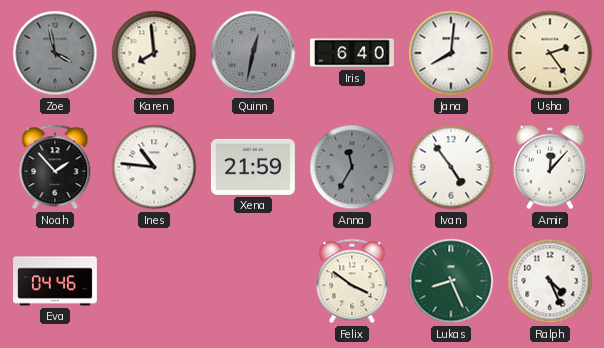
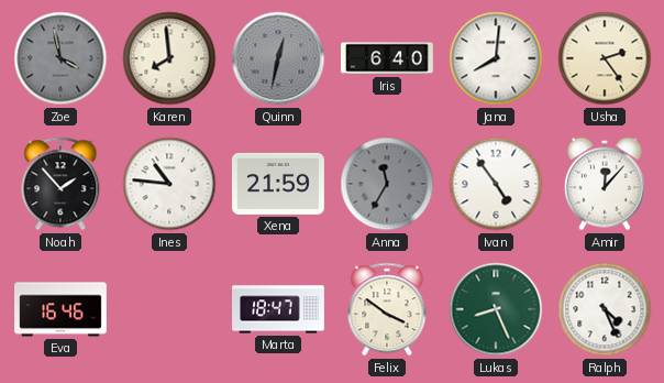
Eva: 04:46 -> 16:46 (62, 309)
Marta: none -> 18:47 (279, 309)
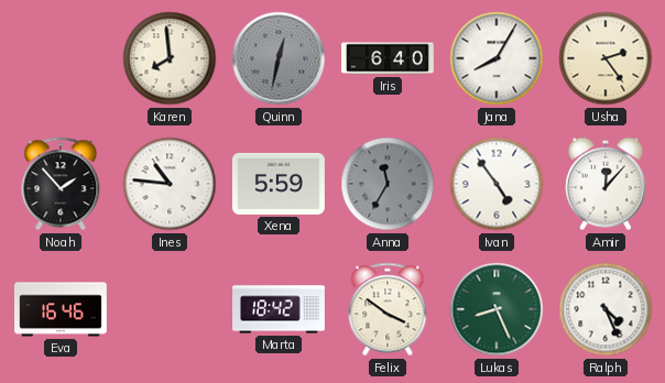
Zoe: 3:58 -> none (60, 58)
Jana: 8:01 -> 8:05 (497, 58)
Xena: 21:59 -> 5:59 (279, 184)
Marta: 18:47 -> 18:42 (280, 309)
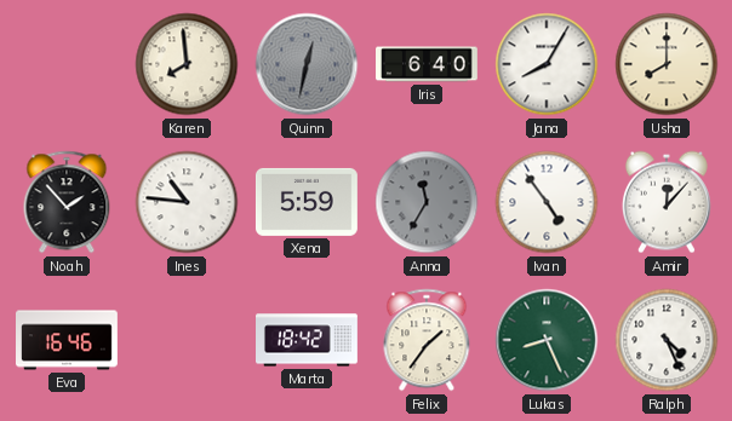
Usha: 2:24 -> 8:00 (667, 64)
Felix: 3:51 -> 1:36 (427, 340)
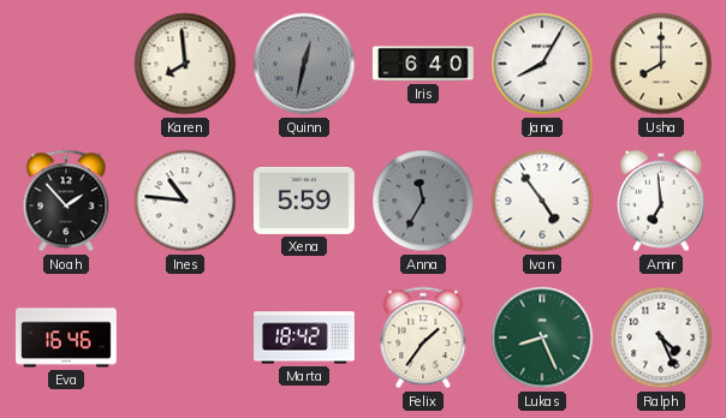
Amir: 12:07 -> 6:59 (661, 201)
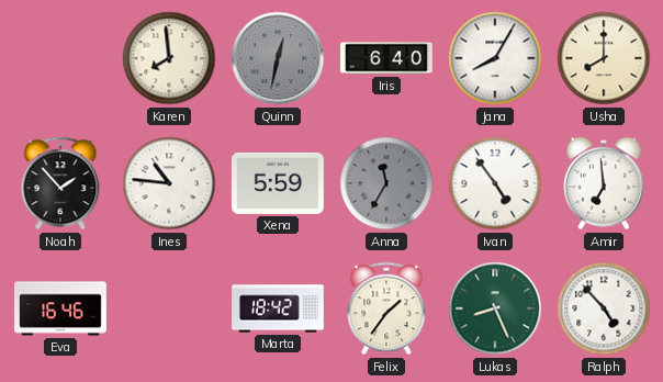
Ralph: 4:26 -> 4:53 (604, 308)
